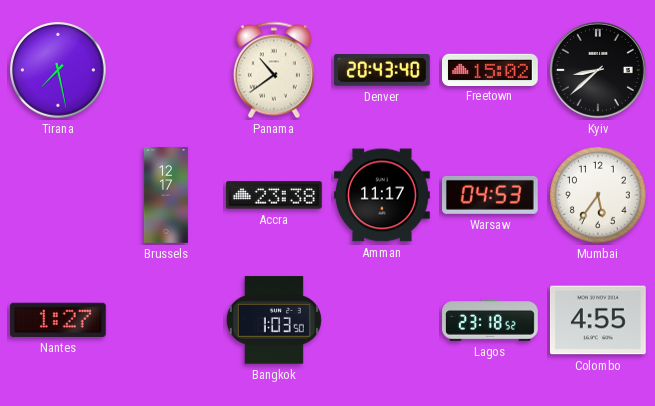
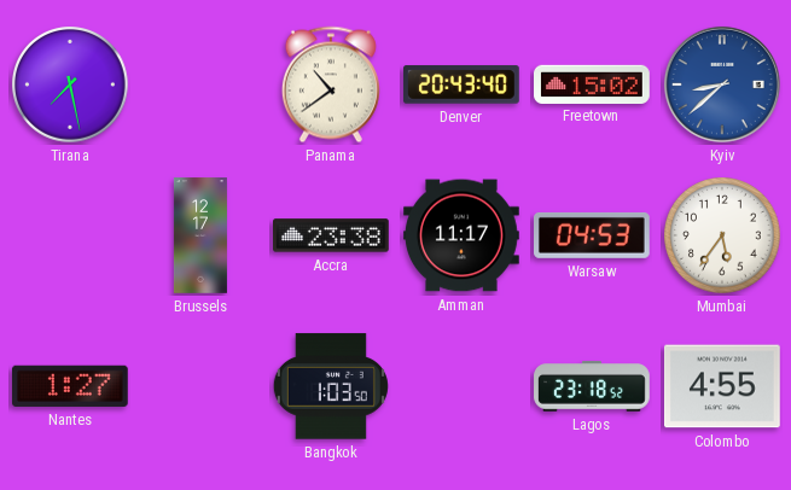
Kyiv dial: black -> blue (722, 84)
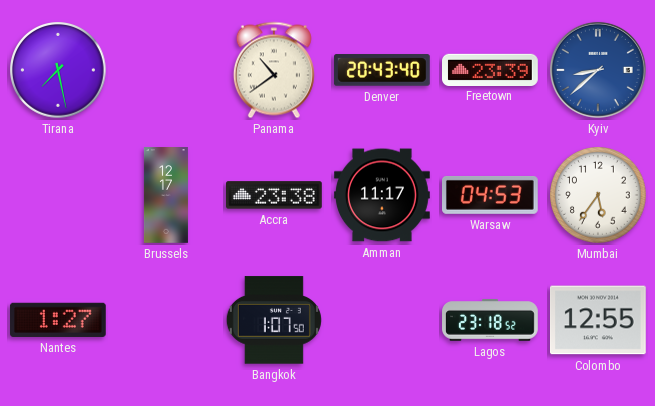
Freetown: 15:02 -> 23:39 (491, 69)
Bangkok: 1:03 -> 1:07 (274, 320)
Colombo: 4:55 -> 12:55 (599, 320)
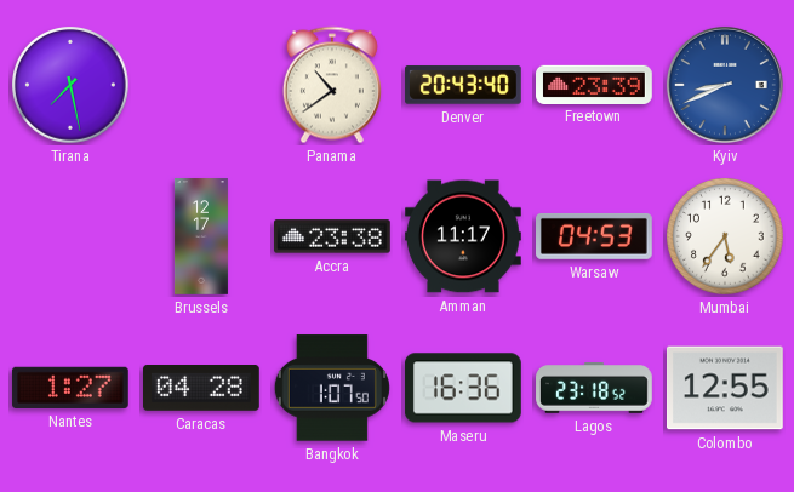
Kyiv: 8:38 -> 8:41 (725, 85)
Caracas: none -> 04:28 (202, 389)
Maseru: none -> 16:36 (464, 388)
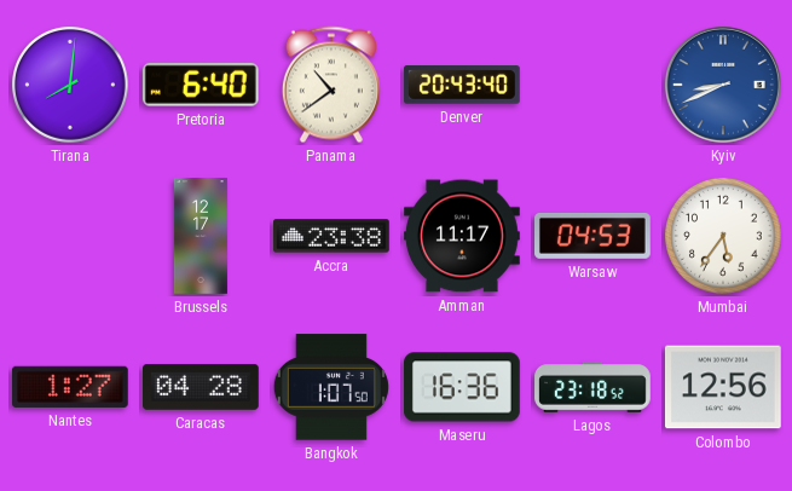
Tirana: 7:28 -> 8:01 (70, 85)
Pretoria: none -> 6:40 (201, 85)
Freetown: 23:39 -> none (595, 84)
Colombo: 12:55 -> 12:56 (724, 387)
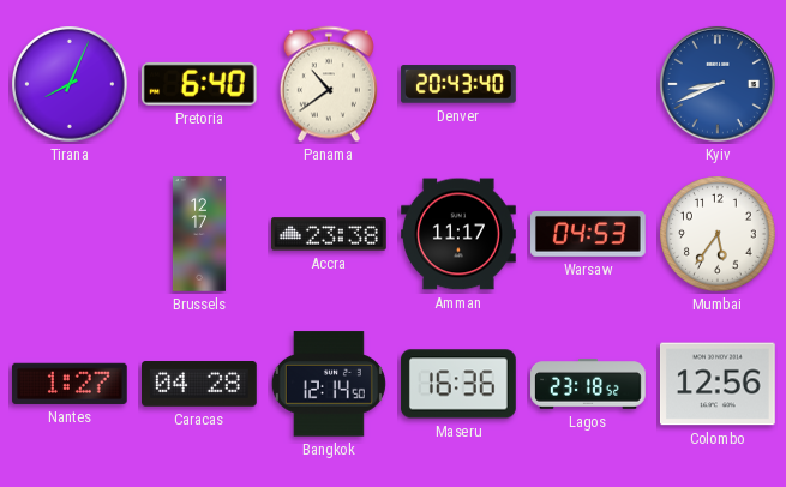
Tirana: 8:01 -> 8:04 (70, 84)
Bangkok: 1:07 -> 12:14 (329, 384)
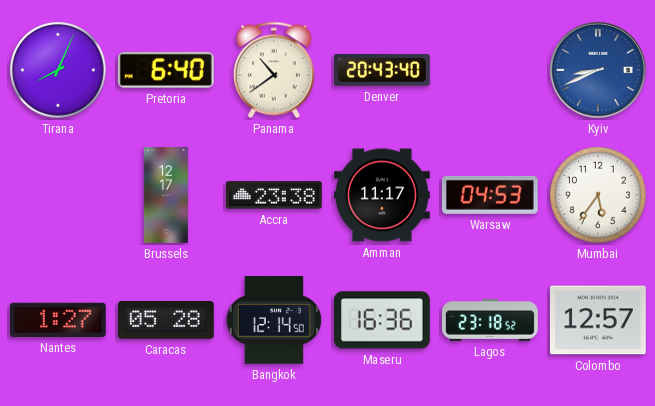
Caracas: 04:28 -> 05:28 (167, 321)
Colombo: 12:56 -> 12:57 (599, 320)
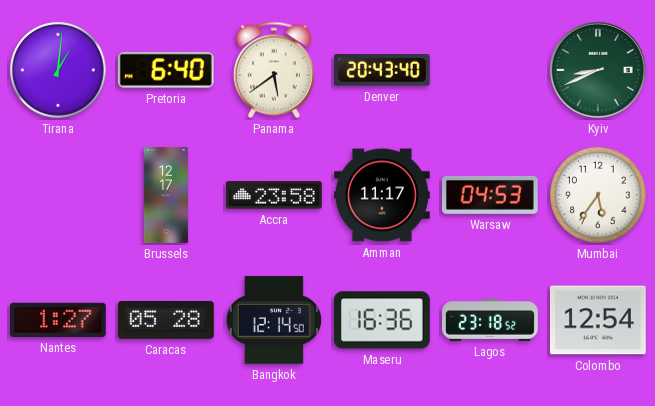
Tirana: 8:04 -> 1:01 (58, 70)
Panama: 10:39 -> 5:39 (274, 70)
Kyiv dial: blue -> green (598, 70)
Accra: 23:38 -> 23:58 (275, 195)
Colombo: 12:57 -> 12:54 (599, 320)
